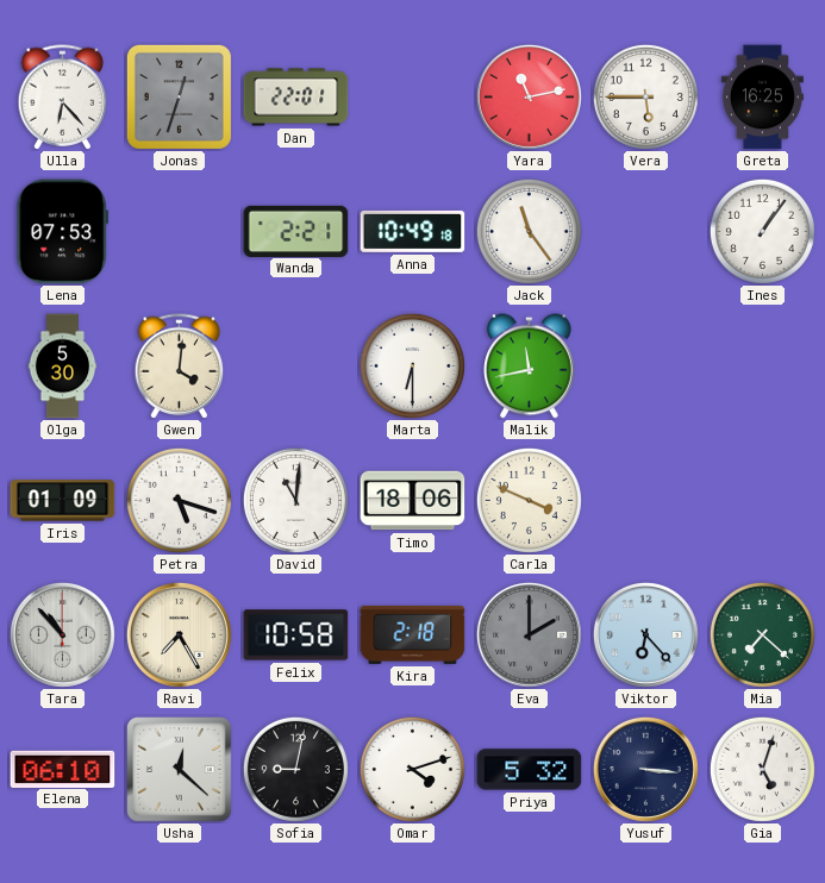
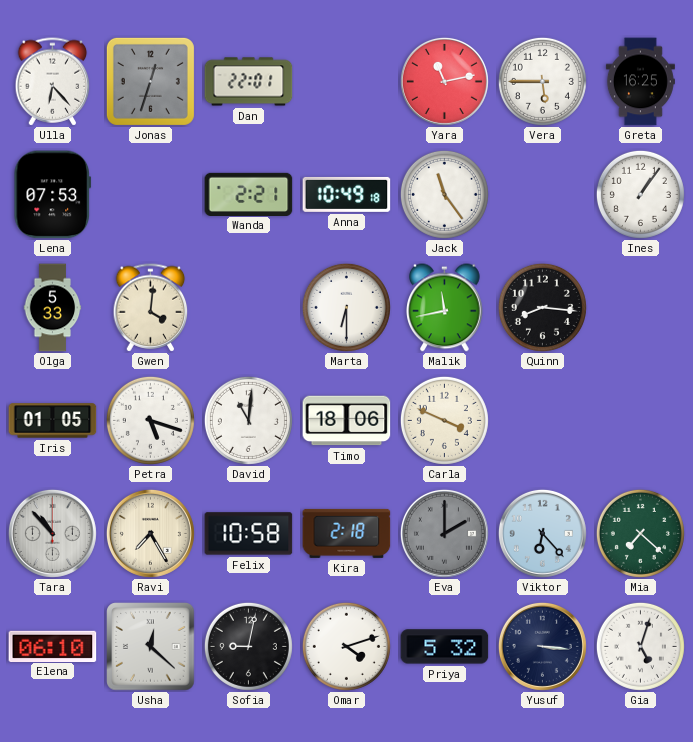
Olga: 5:30 -> 5:33 (53, 308)
Quinn: none -> 8:16 (542, 307)
Iris: 01:09 -> 01:05 (53, 421)
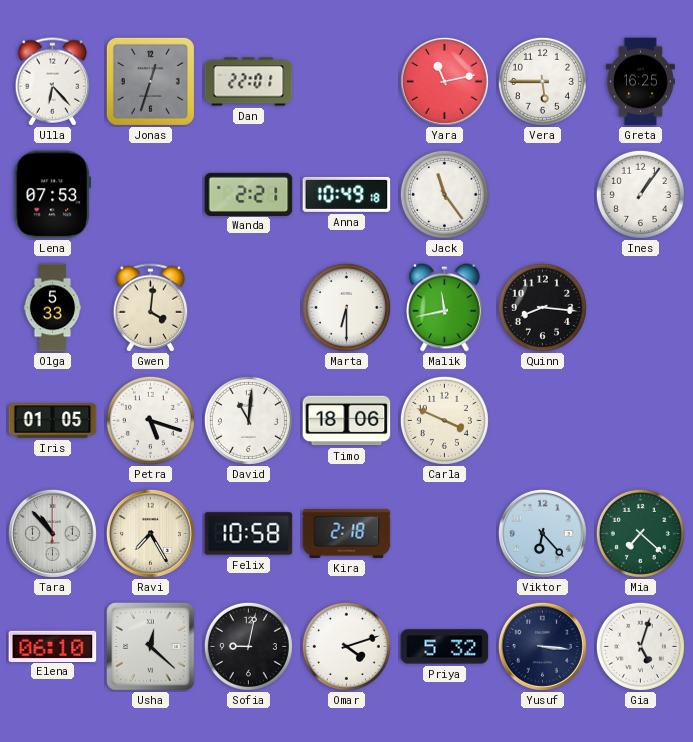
Eva: 2:00 -> none (444, 533)
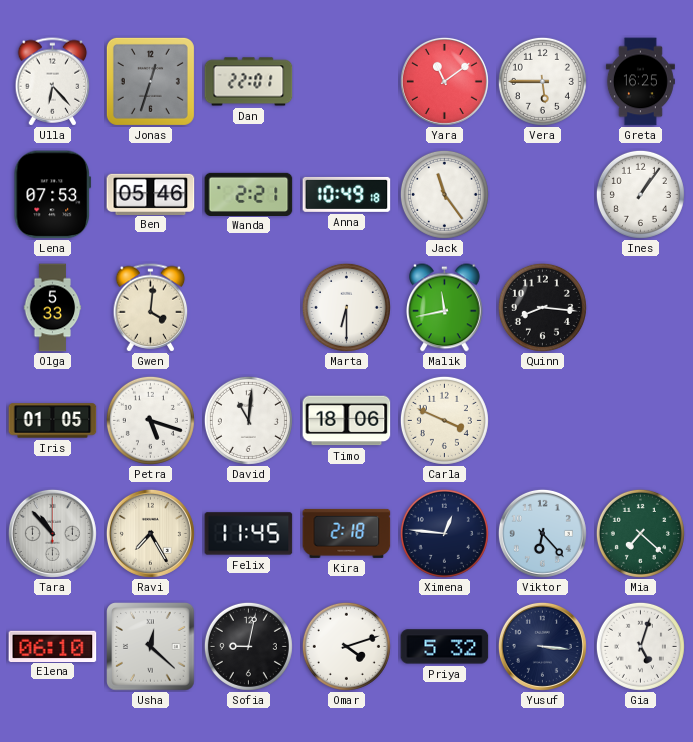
Yara: 11:13 -> 11:09 (444, 81)
Ben: none -> 05:46 (151, 194)
Felix: 10:58 -> 11:45 (249, 534)
Ximena: none -> 12:46 (444, 533)
